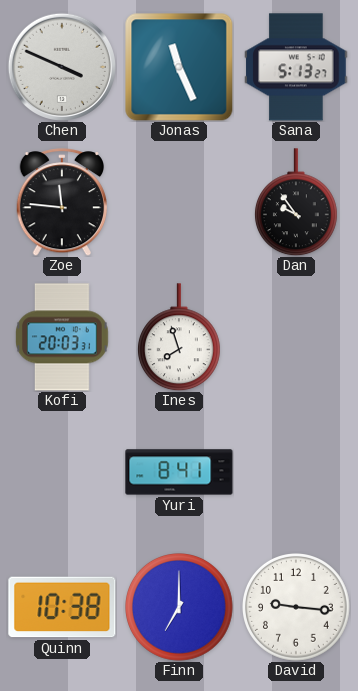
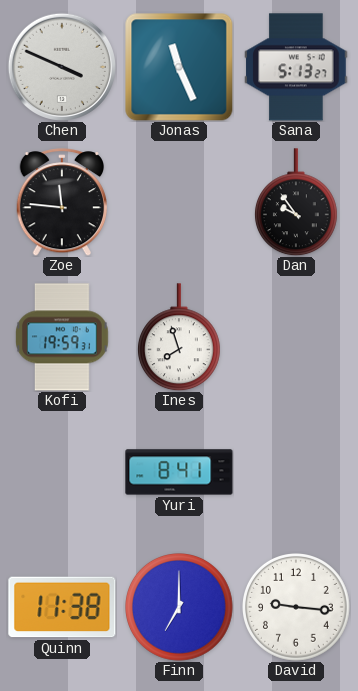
Kofi: 20:03 -> 19:59 (63, 337)
Quinn: 10:38 -> 11:38 (62, 607)
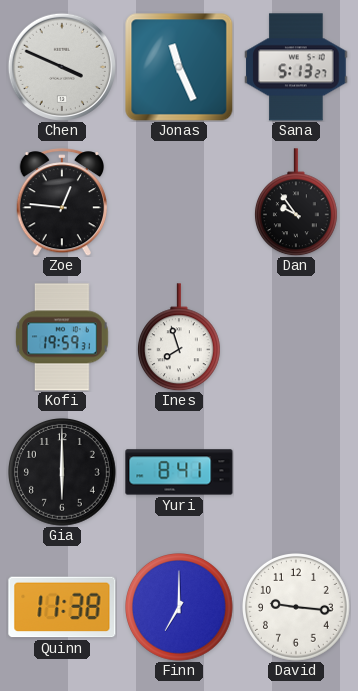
Zoe: 11:46 -> 12:46 (61, 202)
Gia: none -> 6:00 (63, 473)
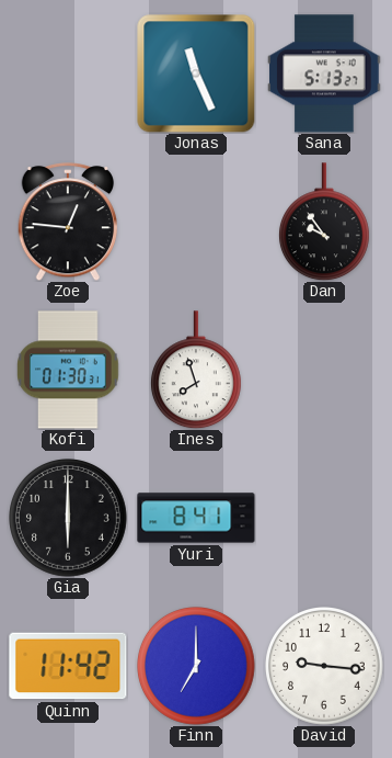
Chen: 3:49 -> none (62, 67)
Kofi: 19:59 -> 01:30 (69, 370)
Quinn: 11:38 -> 11:42 (68, 666)
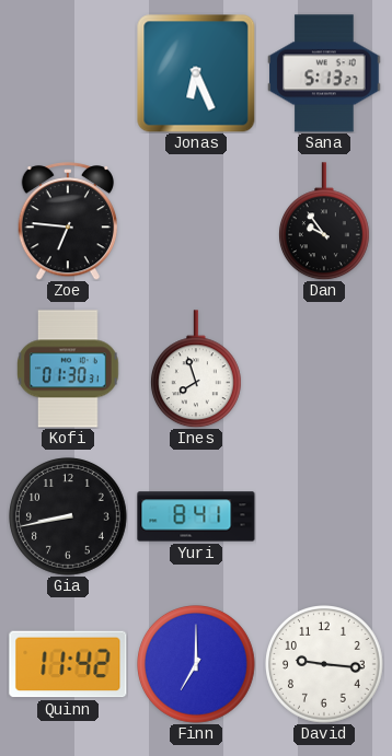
Jonas: 11:26 -> 6:26 (196, 73)
Zoe: 12:46 -> 6:46 (67, 221)
Gia: 6:00 -> 8:43 (69, 517)
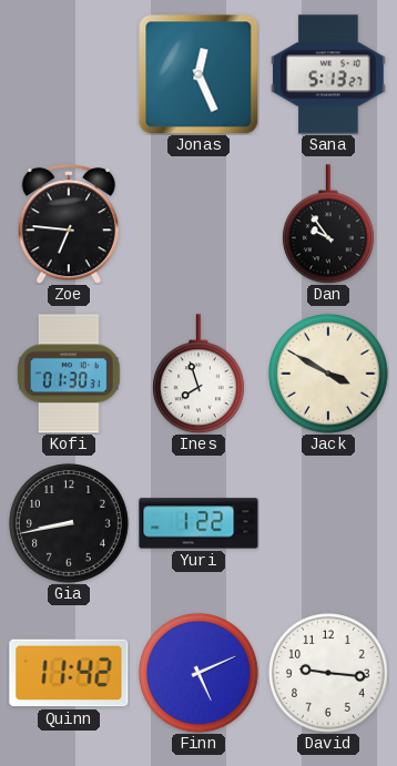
Jonas: 6:26 -> 12:26 (198, 74)
Jack: none -> 3:50 (329, 375)
Yuri: 8:41 -> 1:22 (198, 523)
Finn: 7:00 -> 5:11 (200, 674)
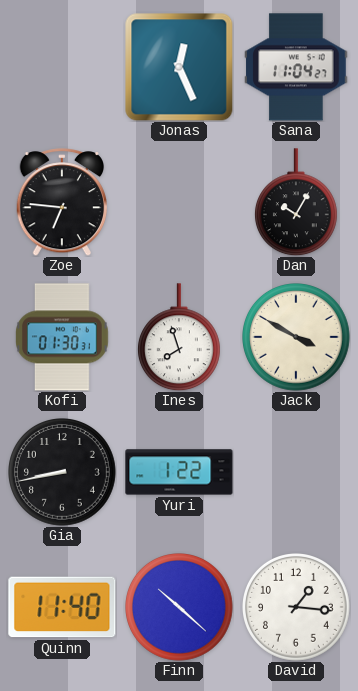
Sana: 5:13 -> 11:04 (296, 67)
Dan: 9:54 -> 10:05 (296, 202)
Quinn: 11:42 -> 11:40 (62, 607)
Finn: 5:11 -> 10:22 (180, 608)
David: 9:16 -> 1:16 (297, 608)
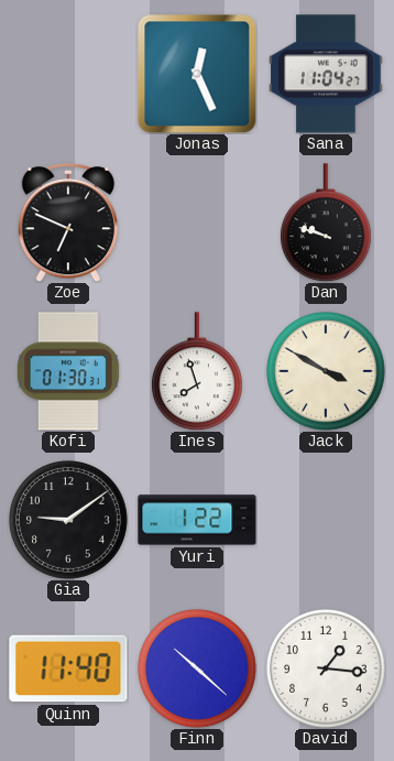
Zoe: 6:46 -> 6:49 (67, 222)
Dan: 10:05 -> 9:48 (326, 222)
Gia: 8:43 -> 9:09 (69, 521)
